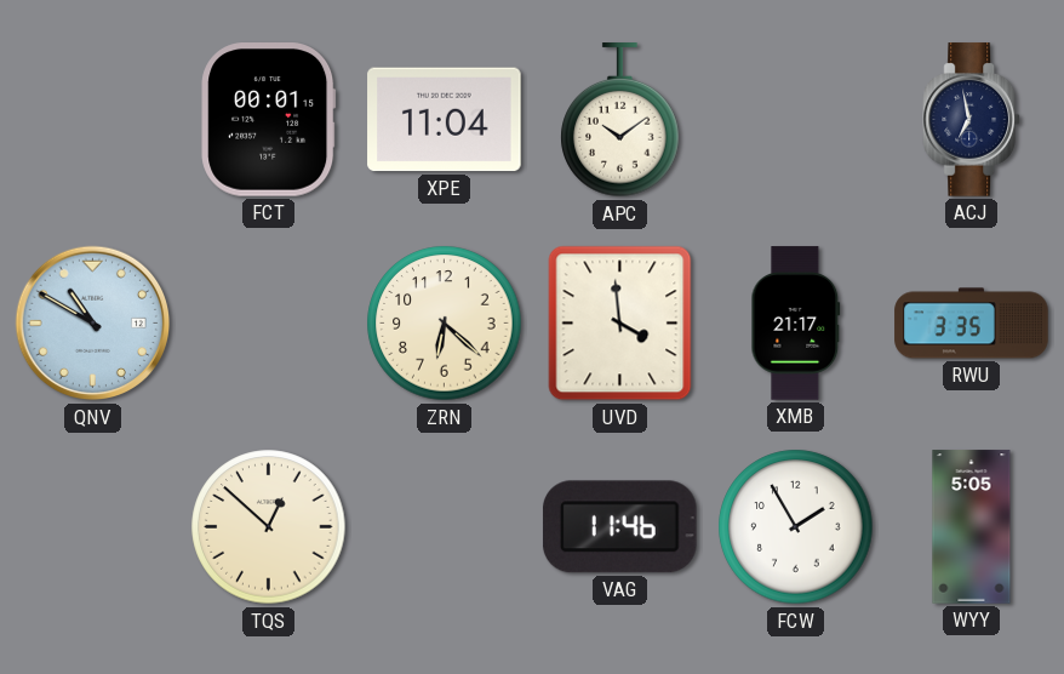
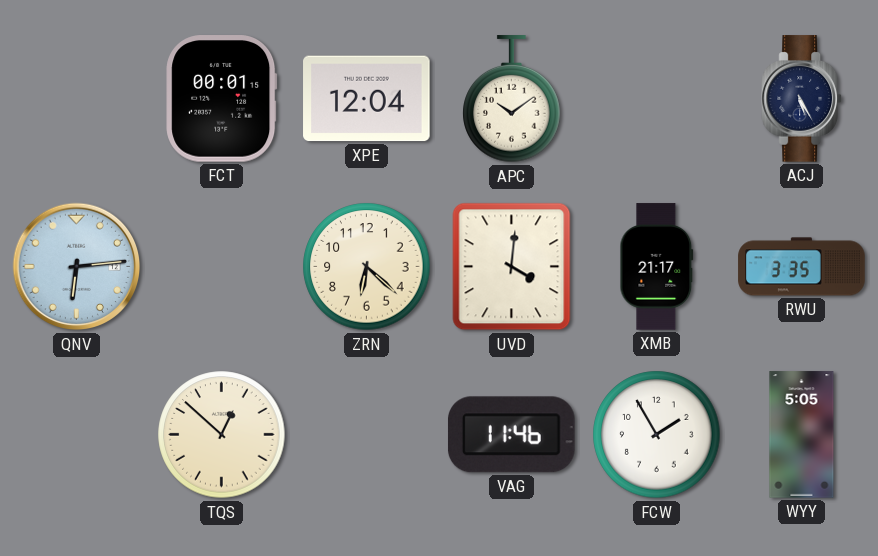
XPE: 11:04 -> 12:04 (367, 99)
ACJ: 6:58 -> 5:25 (802, 99)
QNV: 10:50 -> 6:14 (77, 267)
UVD: 3:59 -> 4:01 (512, 267)
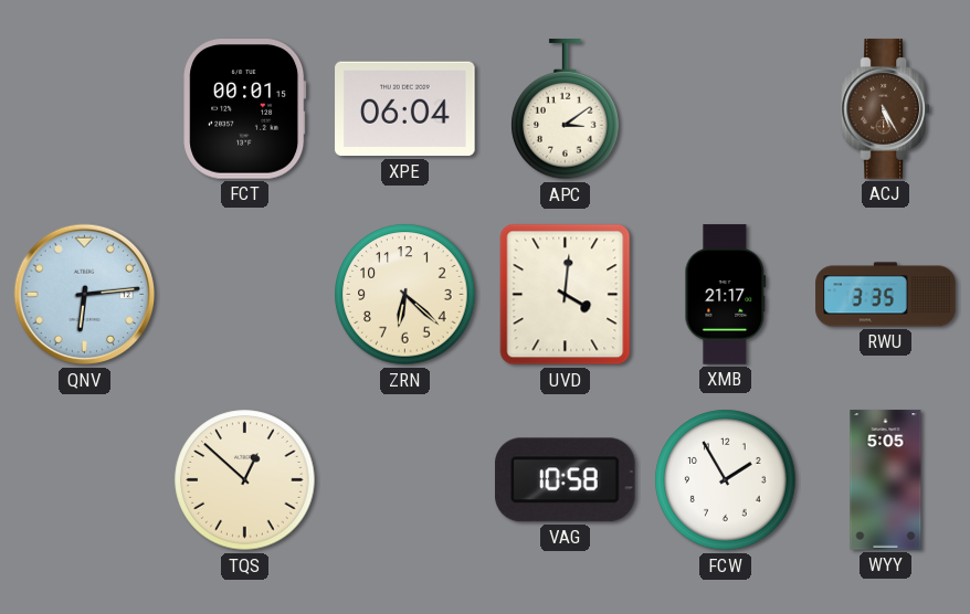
XPE: 12:04 -> 06:04 (405, 109)
APC: 10:09 -> 3:09 (566, 109)
ACJ dial: navy -> brown (886, 109)
VAG: 11:46 -> 10:58 (565, 480)
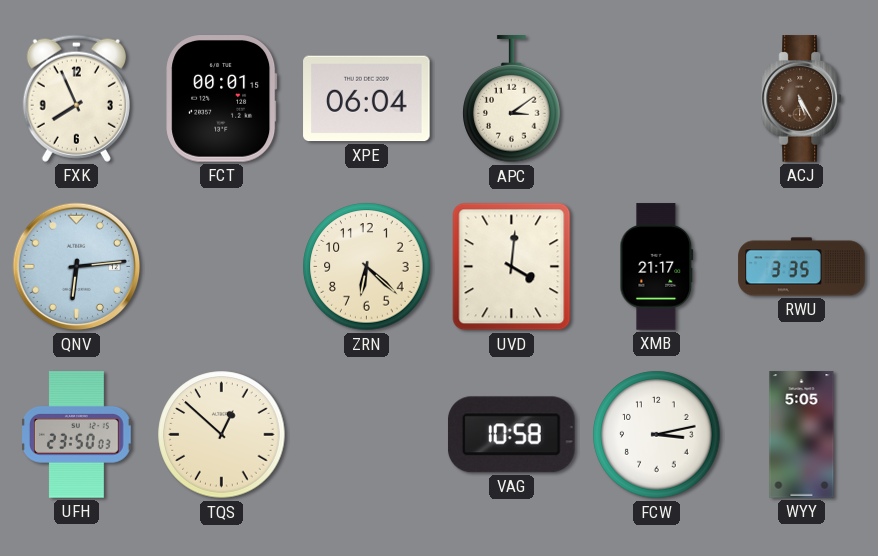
FXK: none -> 7:56 (76, 98)
UFH: none -> 23:50 (76, 435)
FCW: 1:55 -> 3:13 (657, 435)
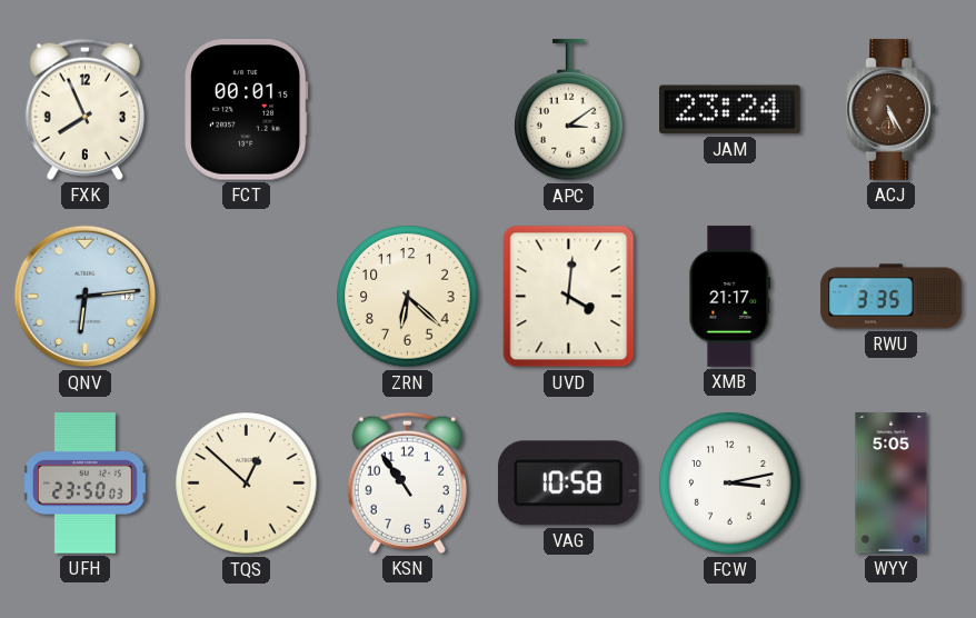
XPE: 06:04 -> none (367, 99)
JAM: none -> 23:24 (730, 110)
KSN: none -> 10:54 (407, 482)
